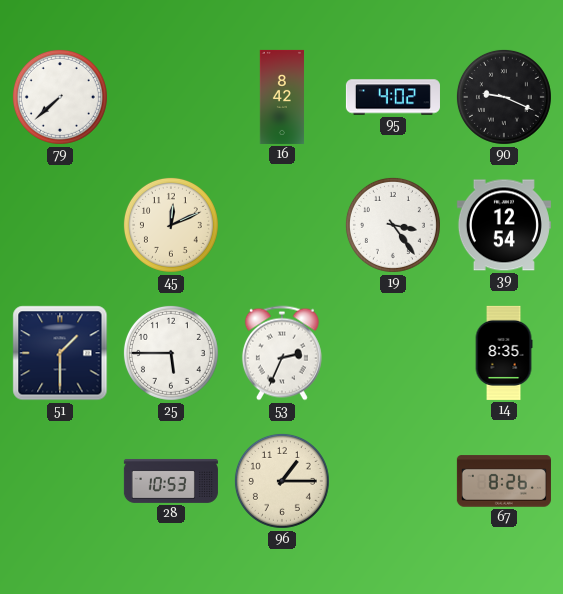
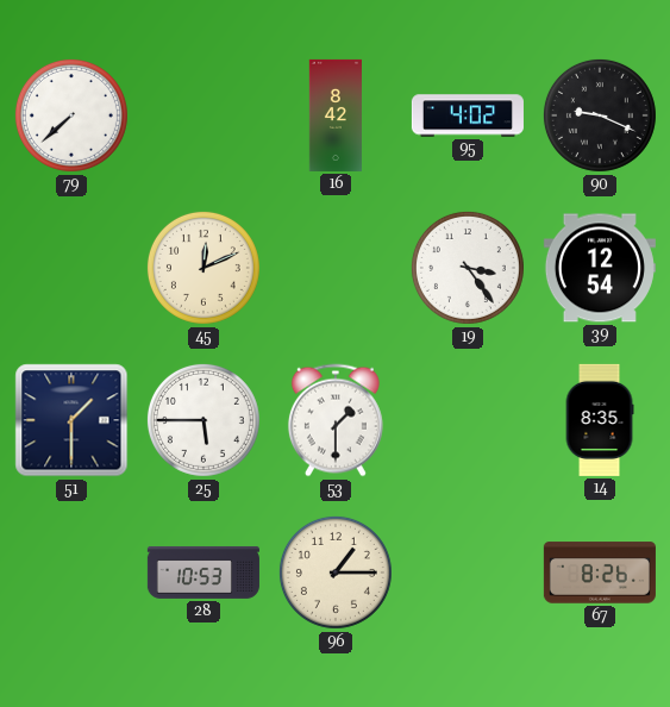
53: 2:34 -> 1:30 (336, 420)
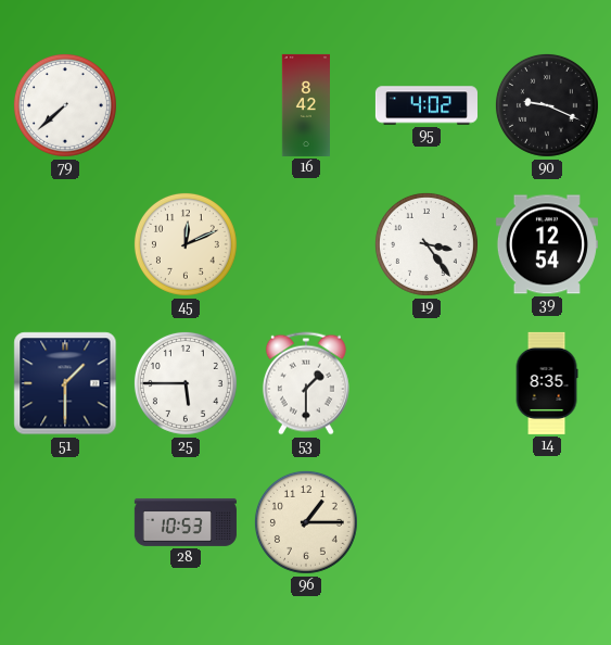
67: 8:26 -> none (600, 573)
